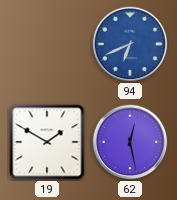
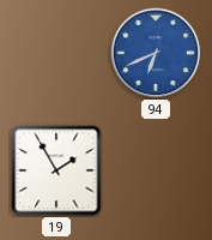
19: 1:50 -> 1:55 (56, 170)
62: 12:28 -> none (130, 142)
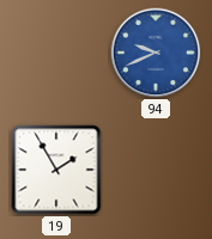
94: 6:41 -> 9:41 (156, 53)
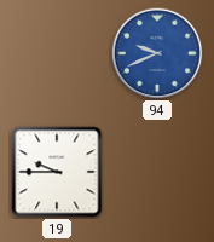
19: 1:55 -> 9:45 (57, 172)
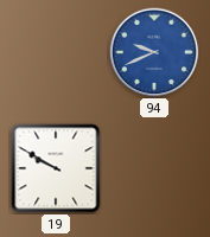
19: 9:45 -> 9:50 (56, 168)
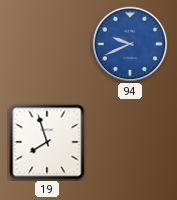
19: 9:50 -> 7:57 (47, 142)
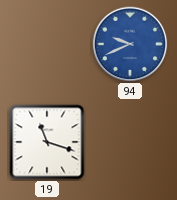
19: 7:57 -> 11:18 (47, 142)
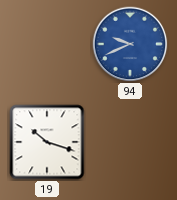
19: 11:18 -> 10:18 (47, 142)
